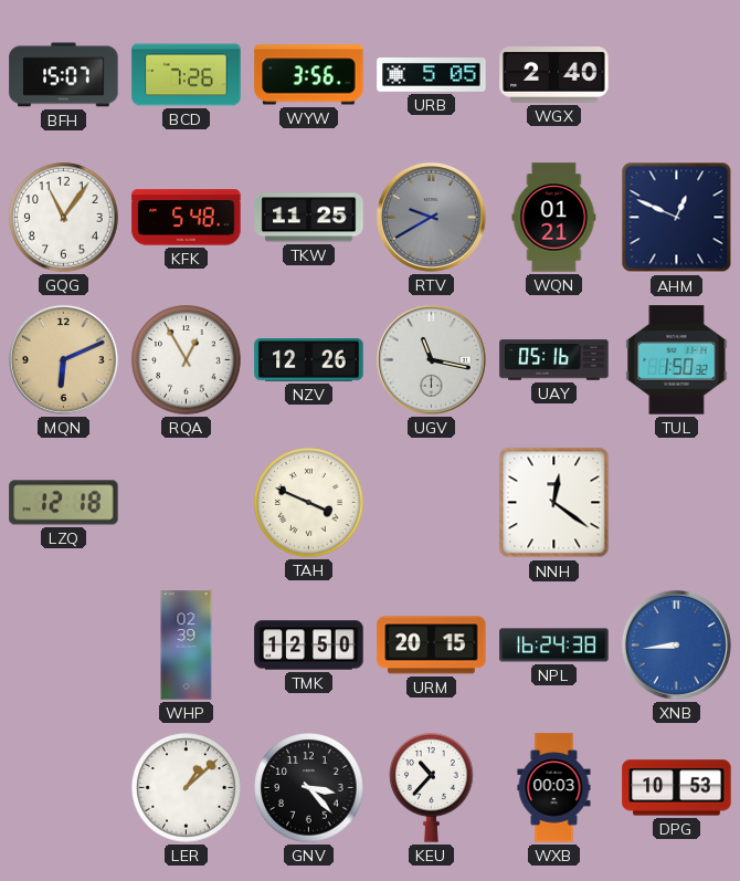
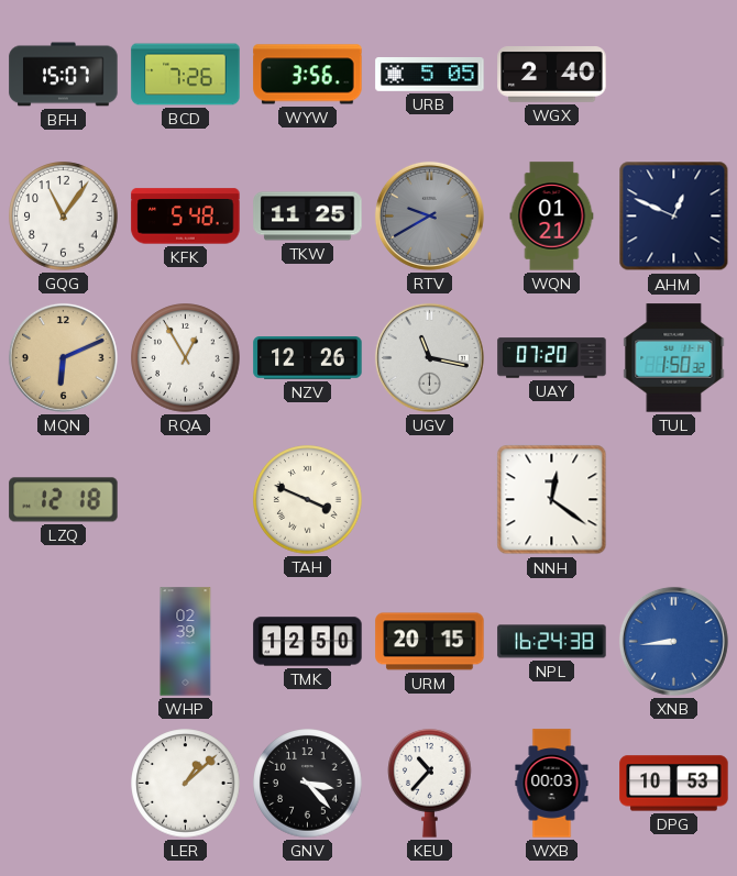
UAY: 05:16 -> 07:20 (552, 358)
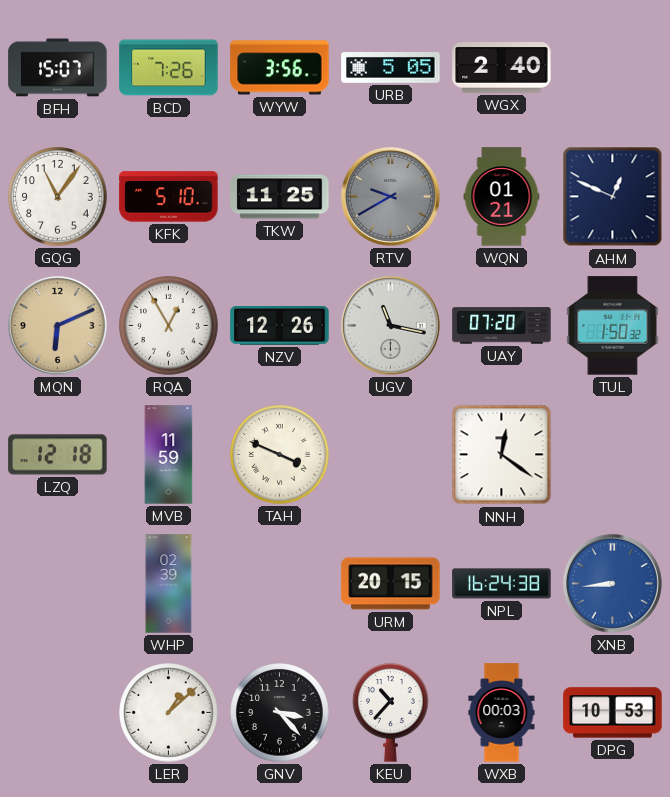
KFK: 5:48 -> 5:10 (169, 197)
MVB: none -> 11:59 (169, 455)
TMK: 12:50 -> none (308, 642)
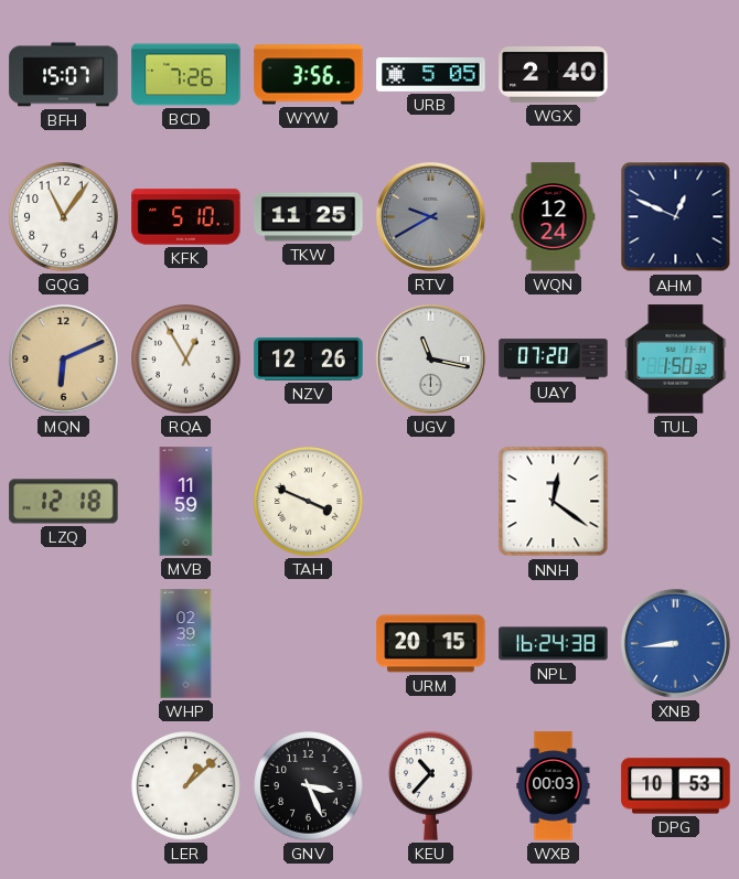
WQN: 01:21 -> 12:24 (554, 217)
GNV: 3:23 -> 3:26 (309, 786)
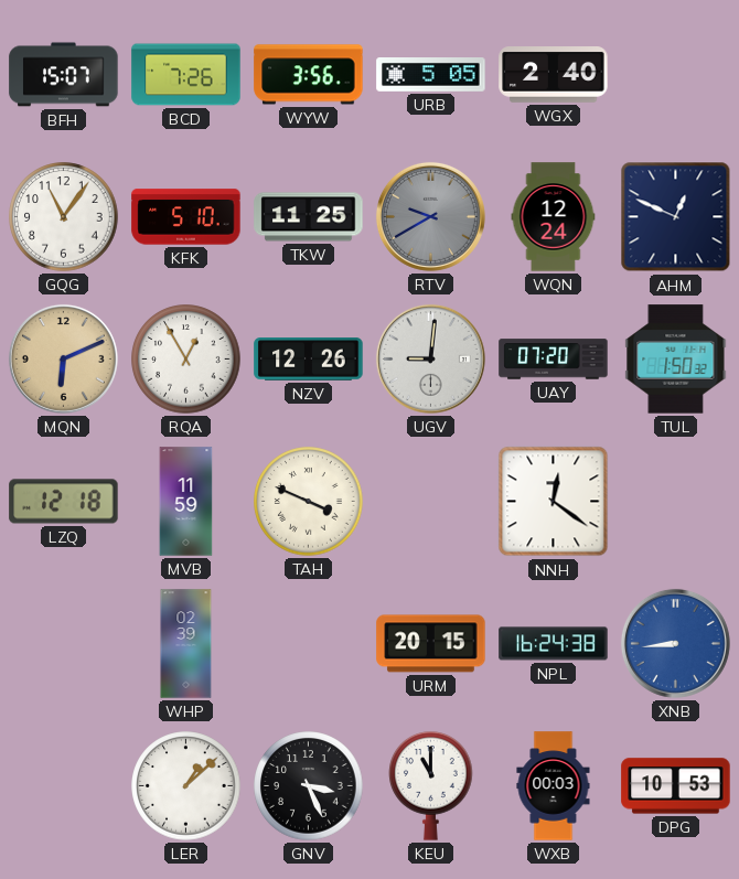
UGV: 11:17 -> 9:01 (430, 358)
KEU: 10:37 -> 11:00 (431, 785)
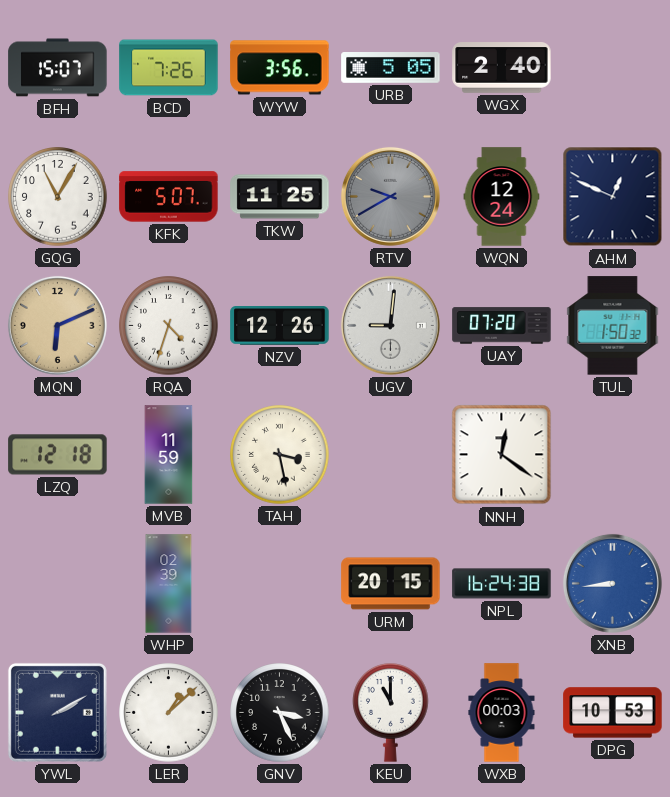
GQG: 11:06 -> 11:05 (58, 197)
KFK: 5:10 -> 5:07 (169, 197)
RQA: 12:55 -> 4:33 (169, 326)
TAH: 3:49 -> 3:28 (280, 455)
YWL: none -> 2:10 (57, 712)
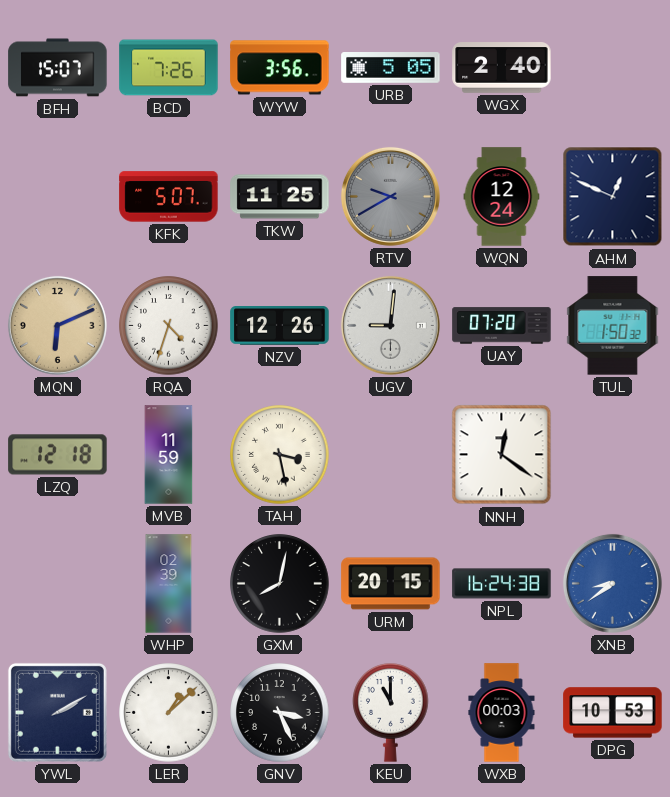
GQG: 11:05 -> none (58, 197)
GXM: none -> 8:02 (280, 584)
XNB: 8:44 -> 8:39 (612, 583)
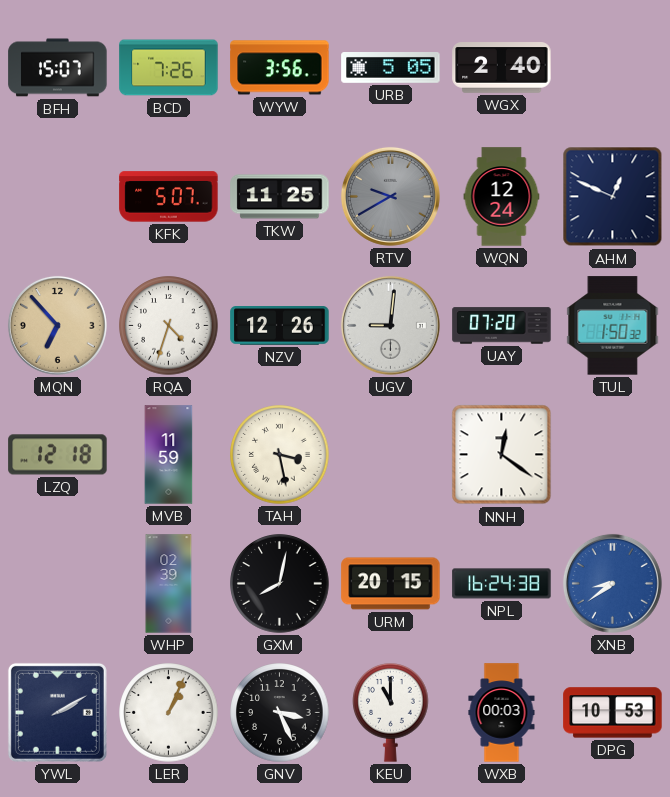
MQN: 6:11 -> 6:53 (57, 325)
LER: 1:08 -> 1:04 (169, 713)
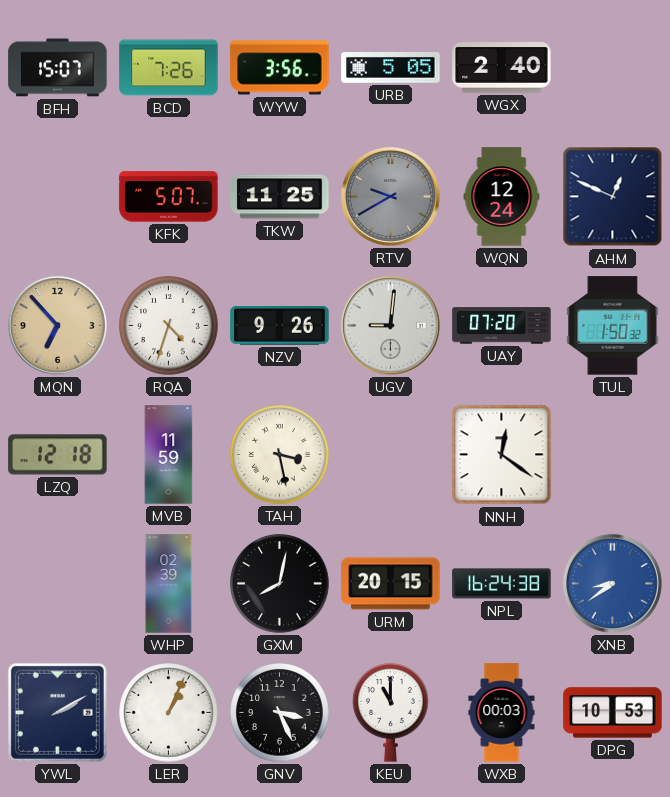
NZV: 12:26 -> 9:26 (280, 326)
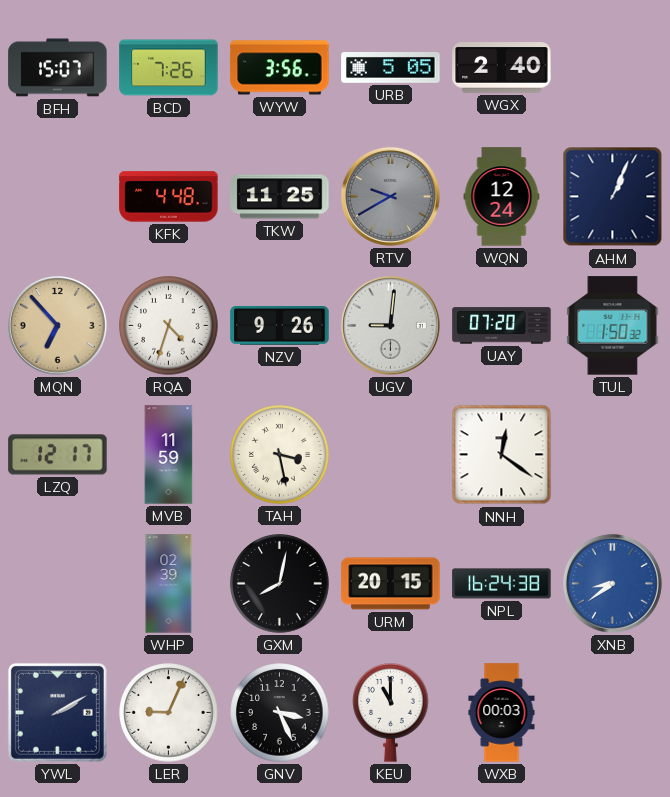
KFK: 5:07 -> 4:48 (169, 197)
AHM: 12:49 -> 1:04 (613, 197)
LZQ: 12:18 -> 12:17 (58, 455)
LER: 1:04 -> 9:04 (169, 713)
DPG: 10:53 -> none (613, 713)
